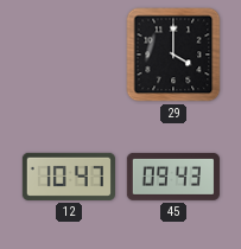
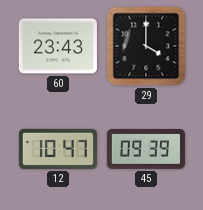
60: none -> 23:43 (58, 46)
45: 09:43 -> 09:39 (146, 149)
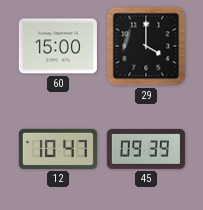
60: 23:43 -> 15:00 (58, 46)
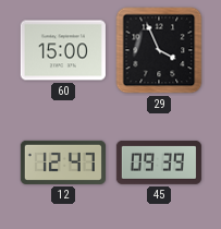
29: 4:00 -> 3:56 (159, 50)
12: 10:47 -> 12:47 (63, 162)
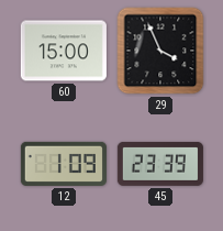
12: 12:47 -> 1:09 (64, 164)
45: 09:39 -> 23:39 (160, 164)
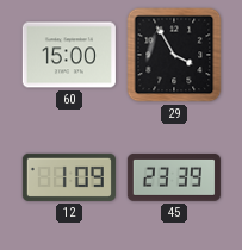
29: 3:56 -> 3:55 (174, 55)
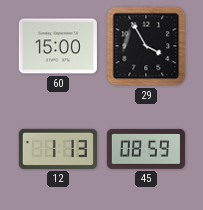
12: 1:09 -> 1:13 (58, 149)
45: 23:39 -> 08:59 (146, 149)
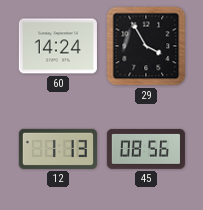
60: 15:00 -> 14:24 (58, 46)
45: 08:59 -> 08:56 (146, 149)
